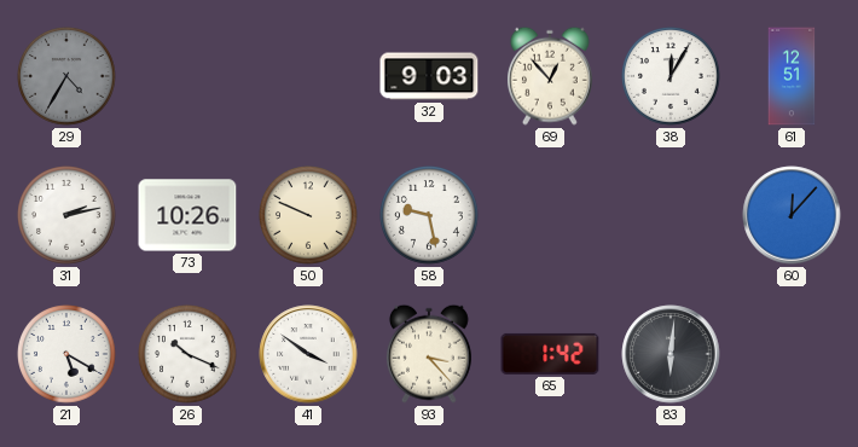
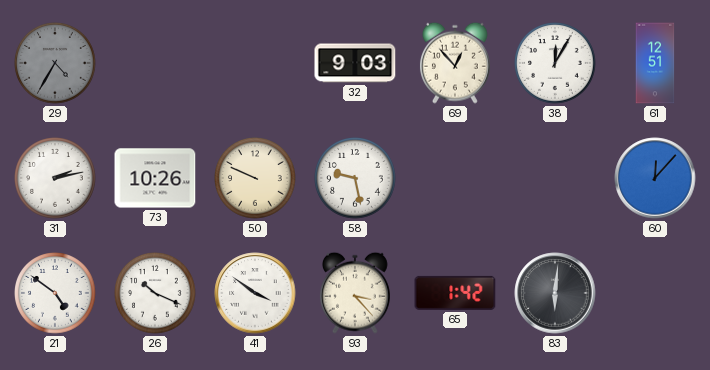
21: 5:20 -> 4:51 (56, 294)
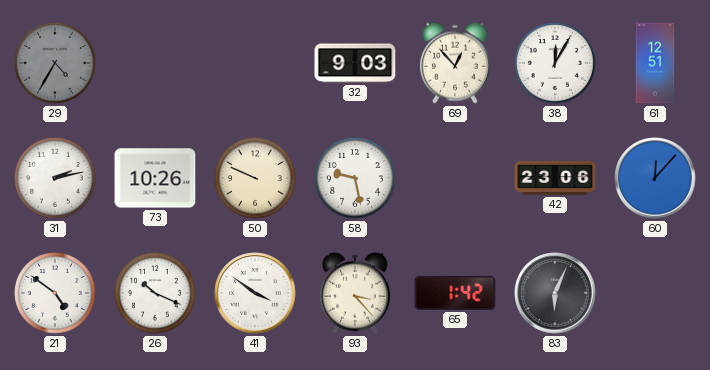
42: none -> 23:06 (555, 178)
83: 6:01 -> 6:04 (555, 293)
